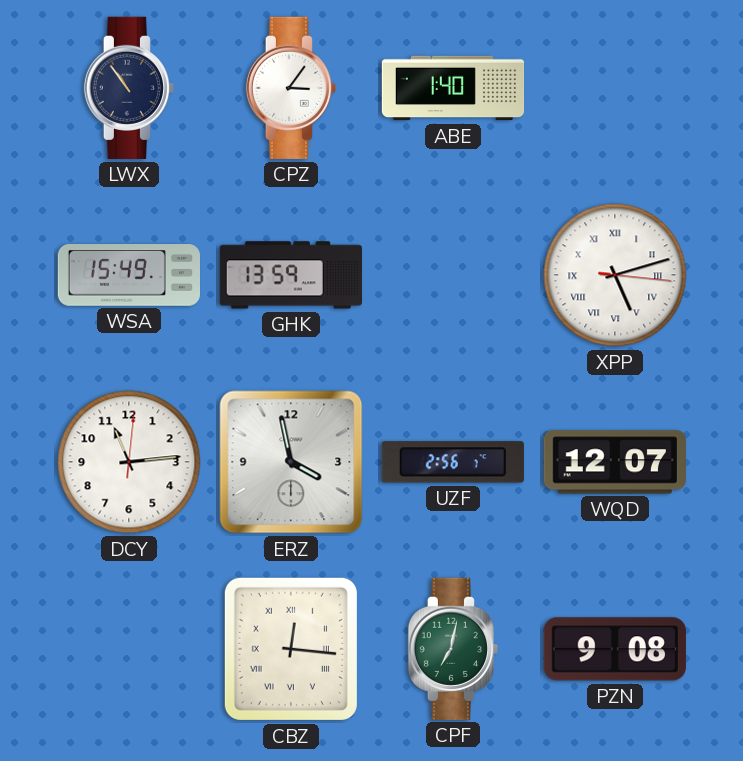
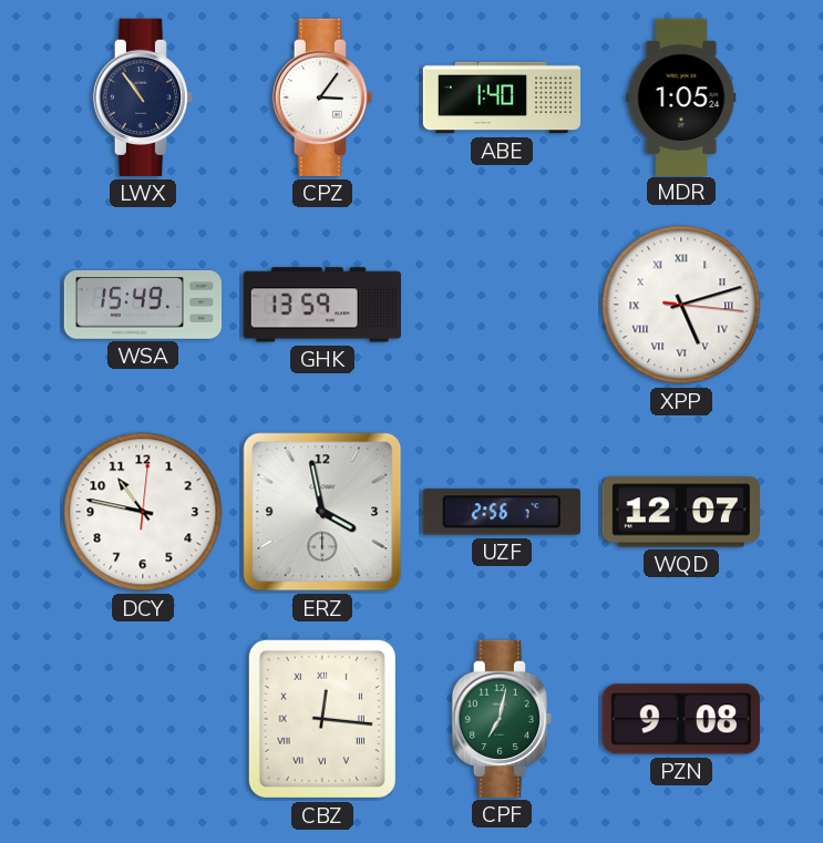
MDR: none -> 1:05 (681, 96)
DCY: 11:14 -> 10:47 (143, 512)
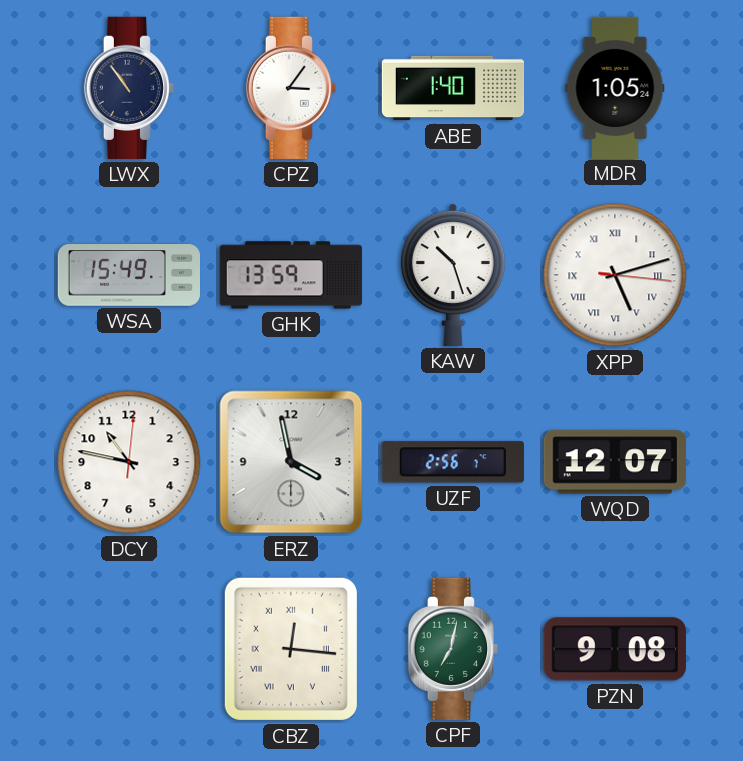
KAW: none -> 10:27 (453, 275)
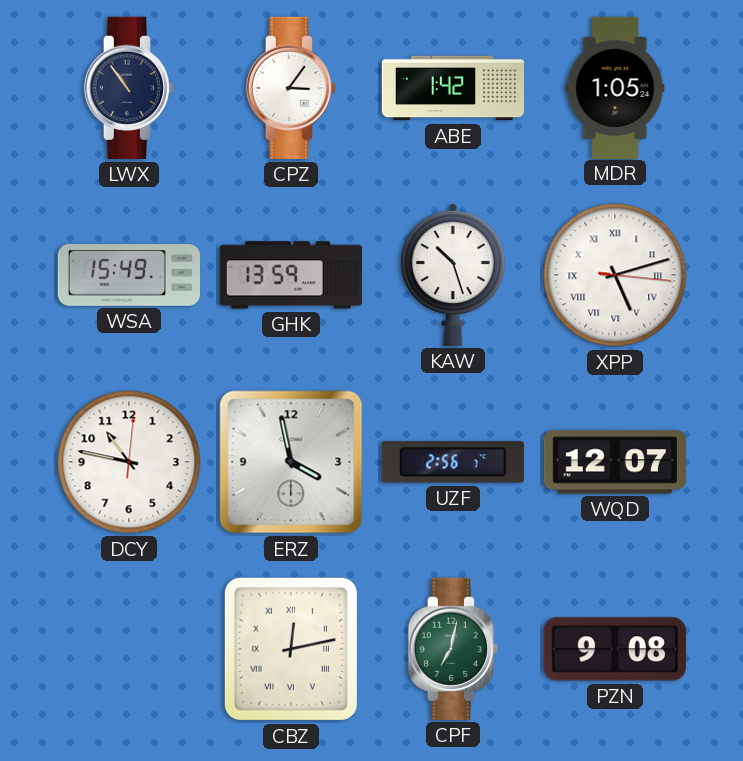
ABE: 1:40 -> 1:42 (453, 88)
CBZ: 12:16 -> 12:13 (291, 649)
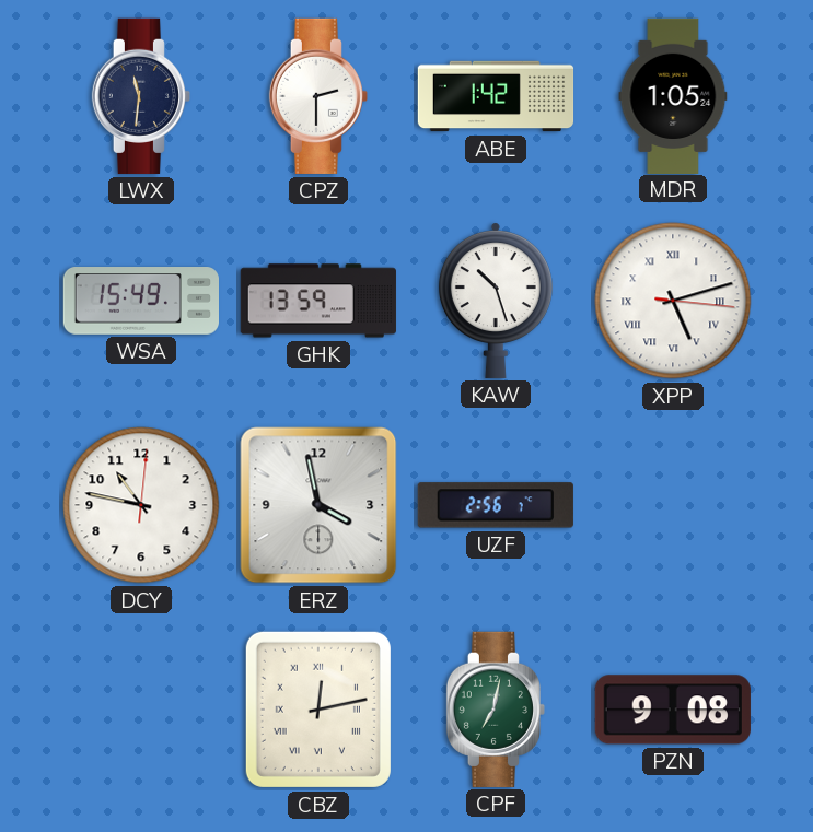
LWX: 10:54 -> 11:31 (140, 96)
CPZ: 3:06 -> 2:30 (317, 96)
WQD: 12:07 -> none (615, 462)
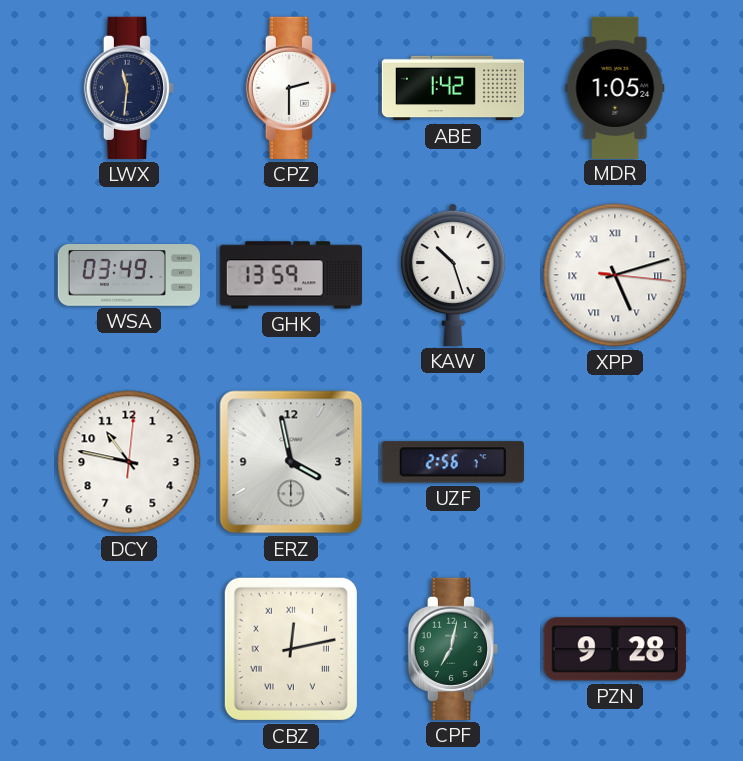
WSA: 15:49 -> 03:49 (128, 275)
PZN: 9:08 -> 9:28 (615, 649)
